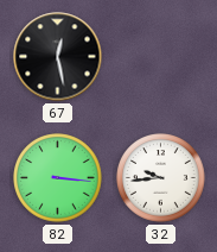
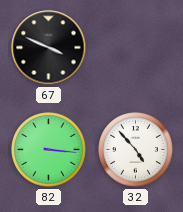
67: 12:28 -> 3:49 (49, 48)
32: 9:44 -> 4:53 (136, 150)
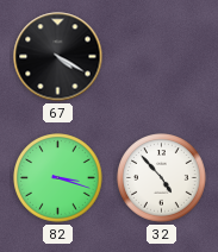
67: 3:49 -> 4:20 (58, 57)
82: 3:16 -> 3:18 (58, 178)
